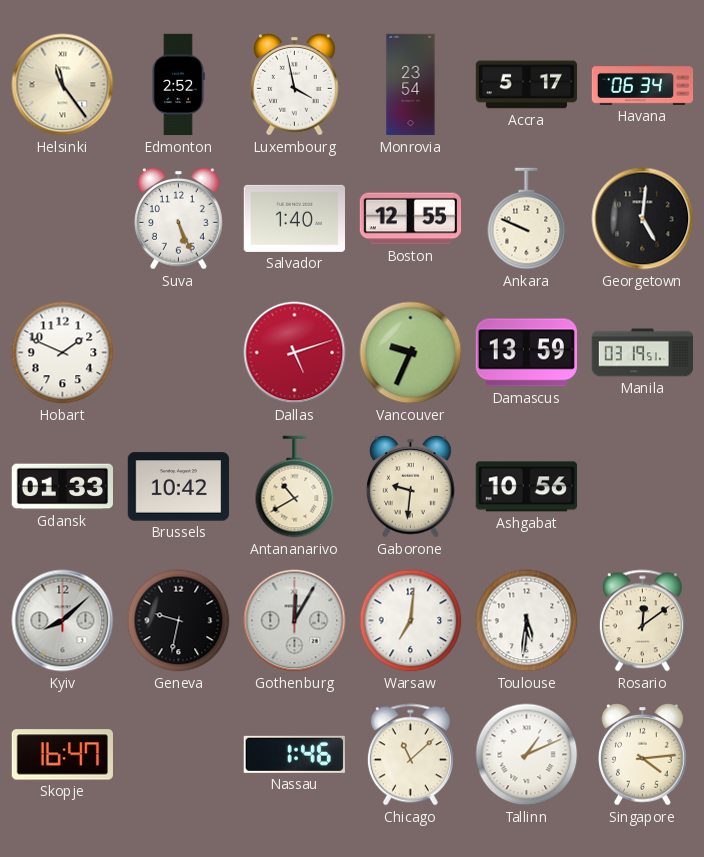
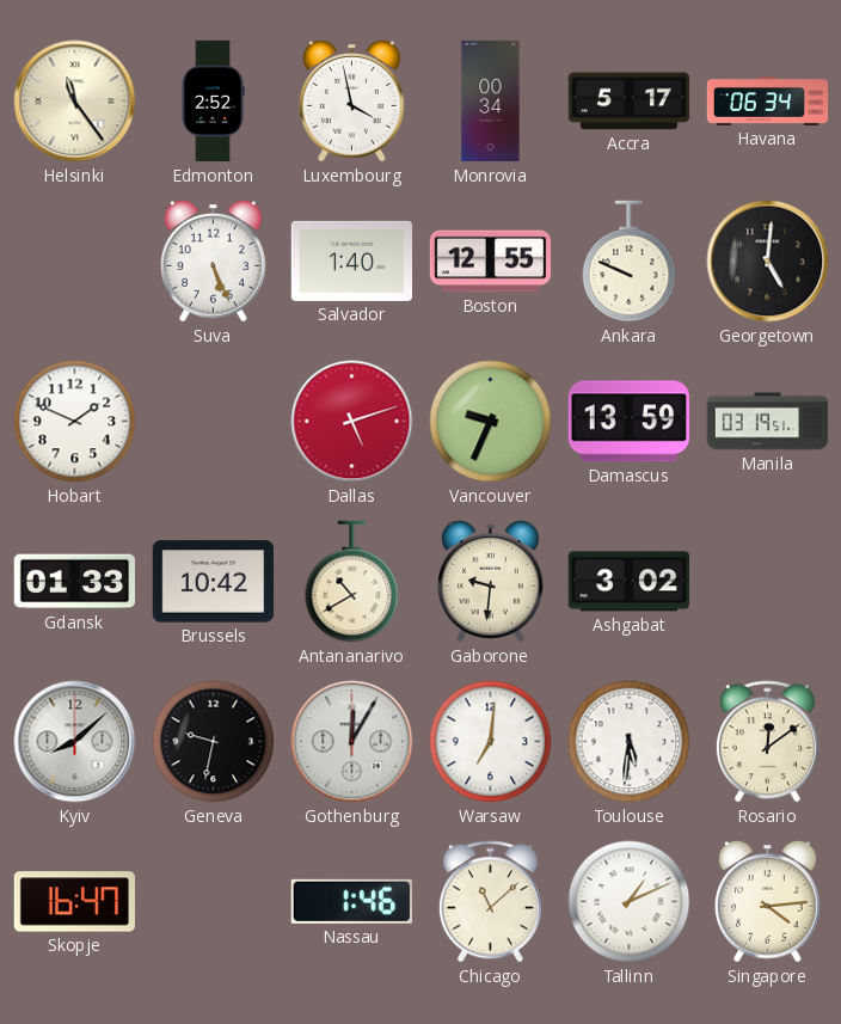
Monrovia: 23:54 -> 00:34 (491, 102)
Ashgabat: 10:56 -> 3:02 (628, 582)
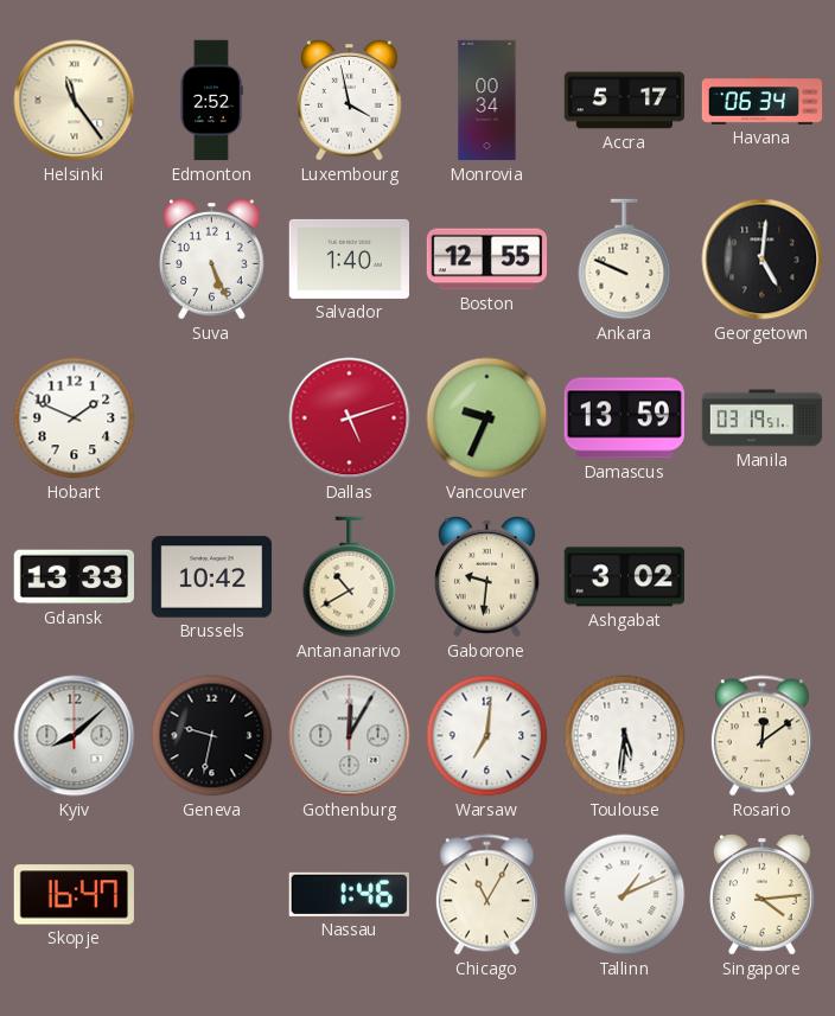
Gdansk: 01:33 -> 13:33 (74, 577)
Chicago: 11:08 -> 11:05 (486, 895)
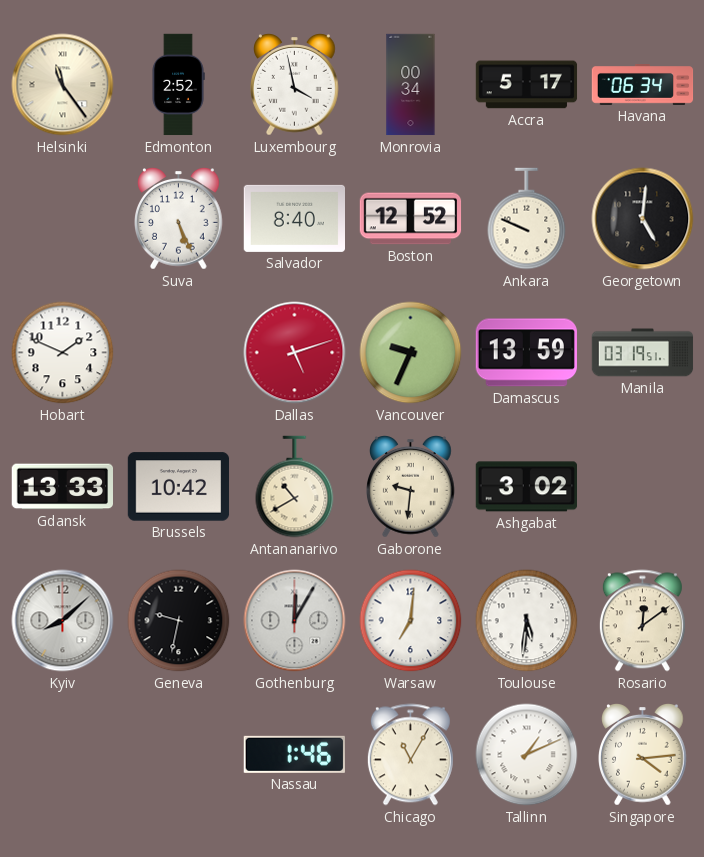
Salvador: 1:40 -> 8:40 (294, 218)
Boston: 12:55 -> 12:52 (411, 219)
Skopje: 16:47 -> none (74, 895)
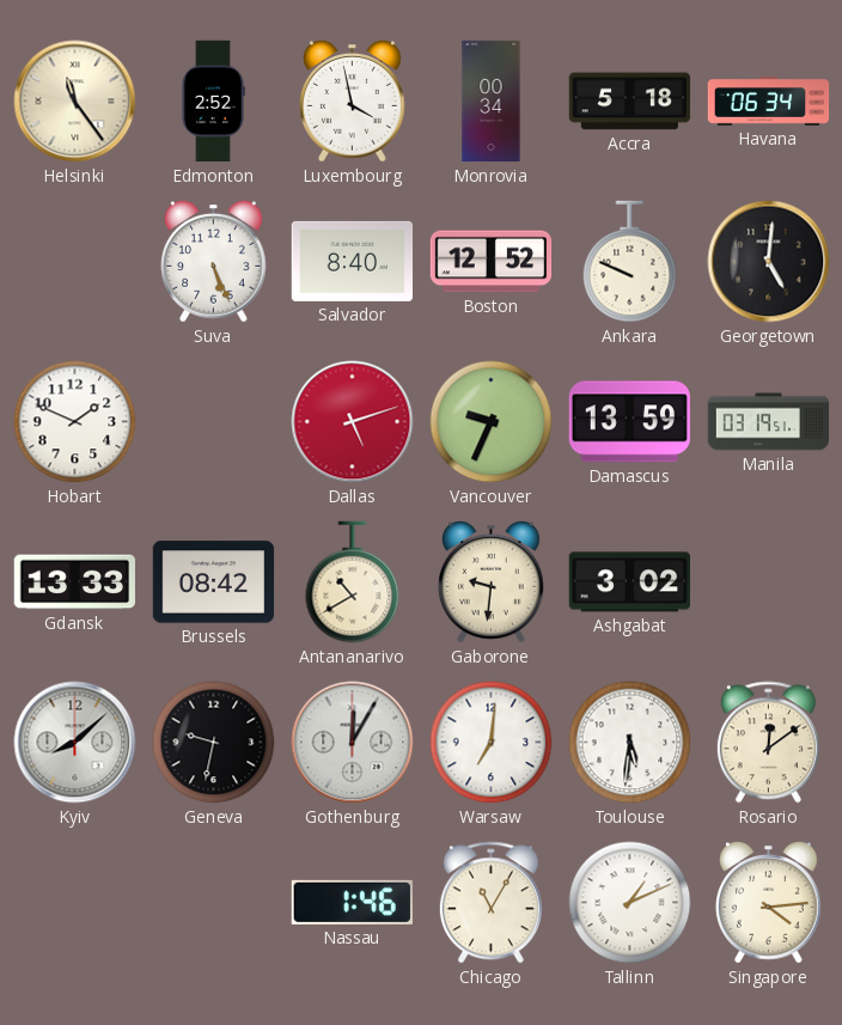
Accra: 5:17 -> 5:18 (630, 102)
Brussels: 10:42 -> 08:42 (214, 582)
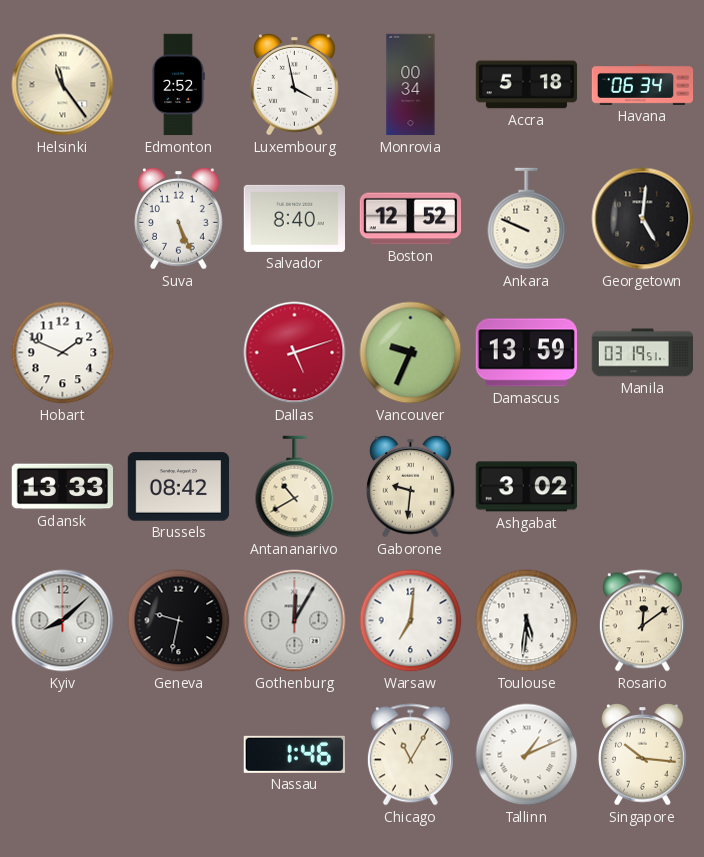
Singapore: 4:14 -> 10:16 (643, 755)
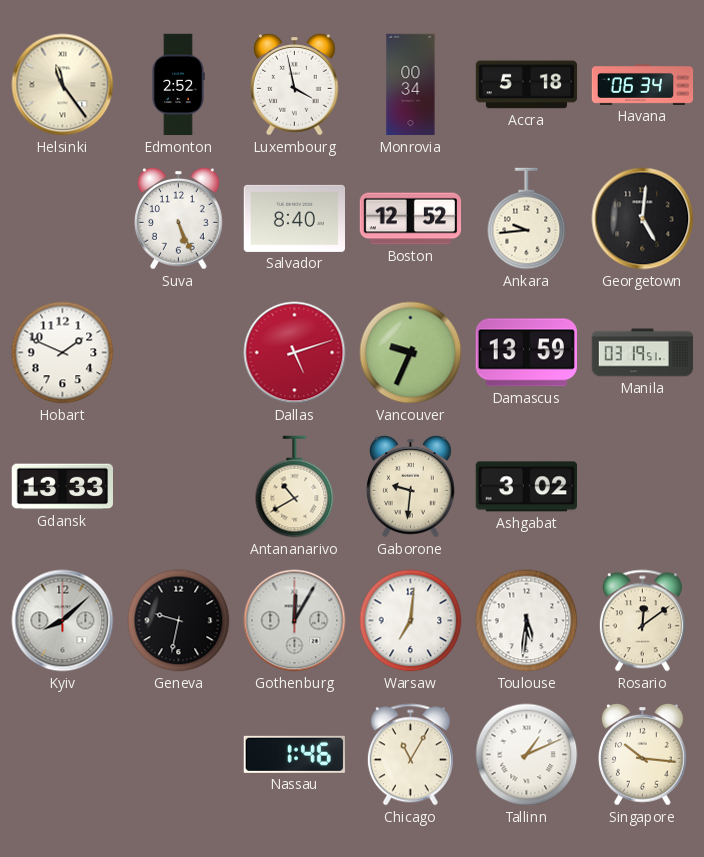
Ankara: 9:49 -> 9:44 (527, 219)
Brussels: 08:42 -> none (179, 487)
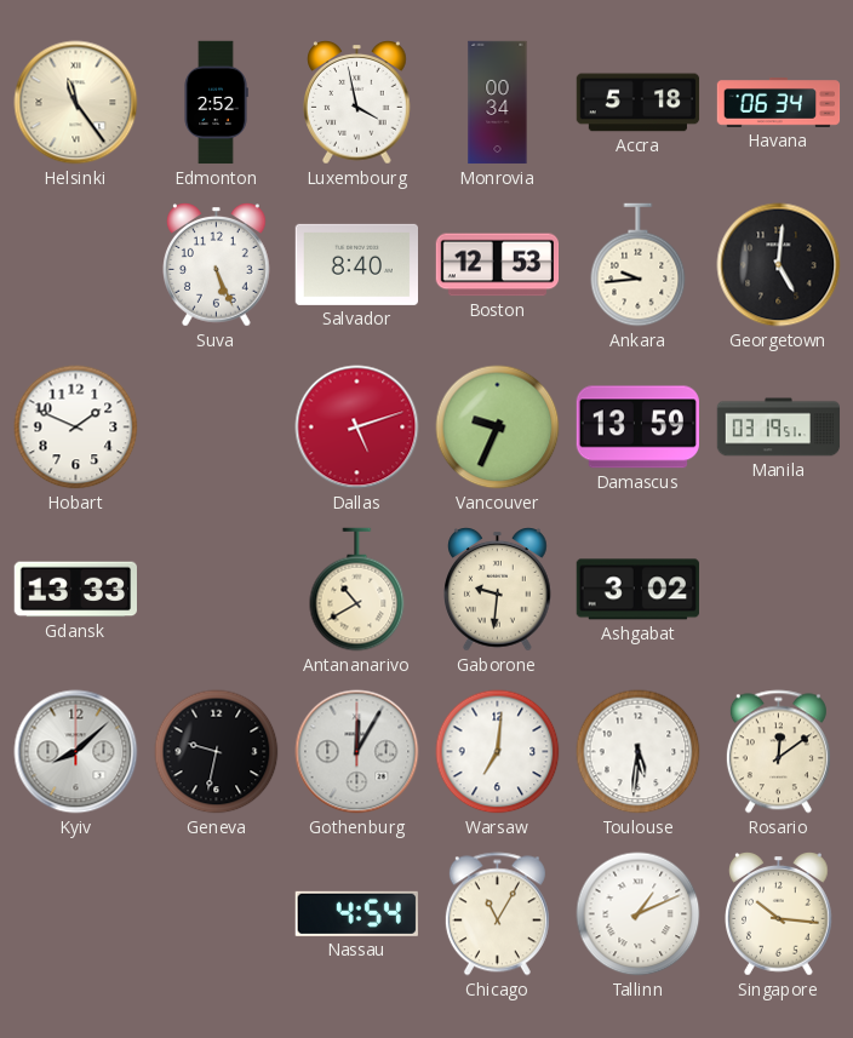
Boston: 12:52 -> 12:53 (498, 265)
Nassau: 1:46 -> 4:54 (356, 913)
